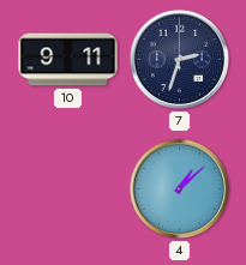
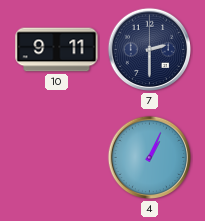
7: 2:33 -> 2:30 (150, 50)
4: 1:08 -> 1:04 (150, 158)
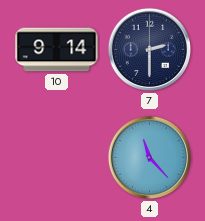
10: 9:11 -> 9:14 (57, 50)
4: 1:04 -> 11:23 (150, 158)
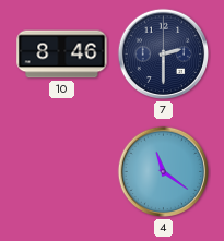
10: 9:14 -> 8:46 (62, 55)
4: 11:23 -> 11:21 (164, 172)
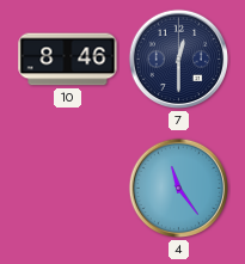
7: 2:30 -> 12:30 (179, 60)
4: 11:21 -> 11:24 (179, 189)
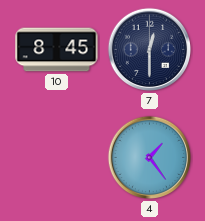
10: 8:46 -> 8:45 (57, 50)
4: 11:24 -> 1:24 (150, 158)
